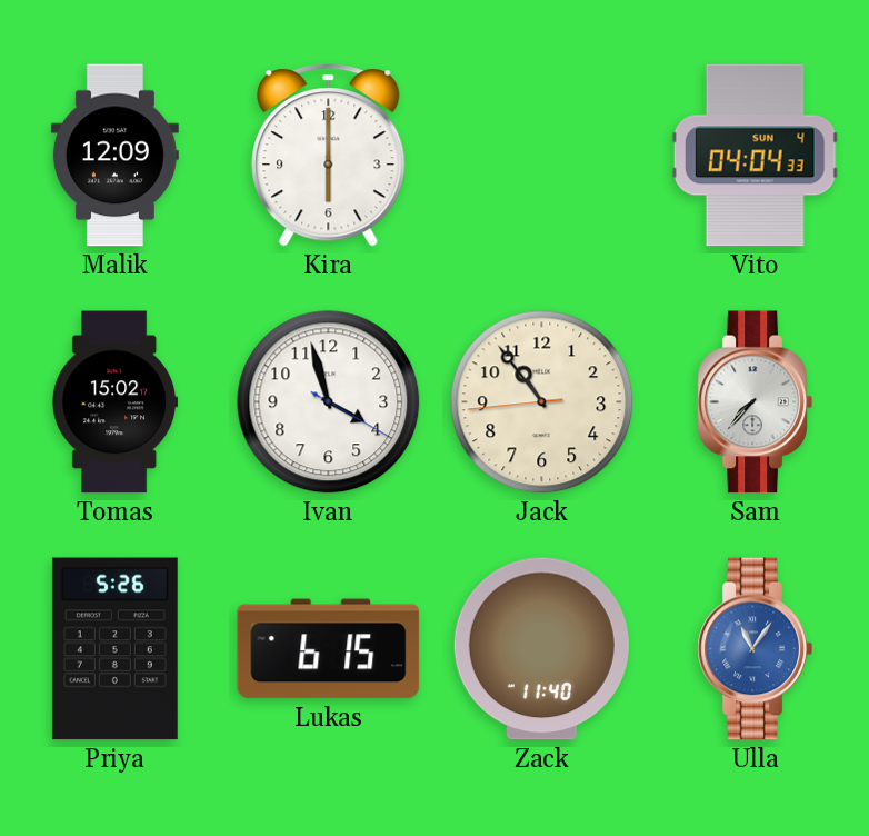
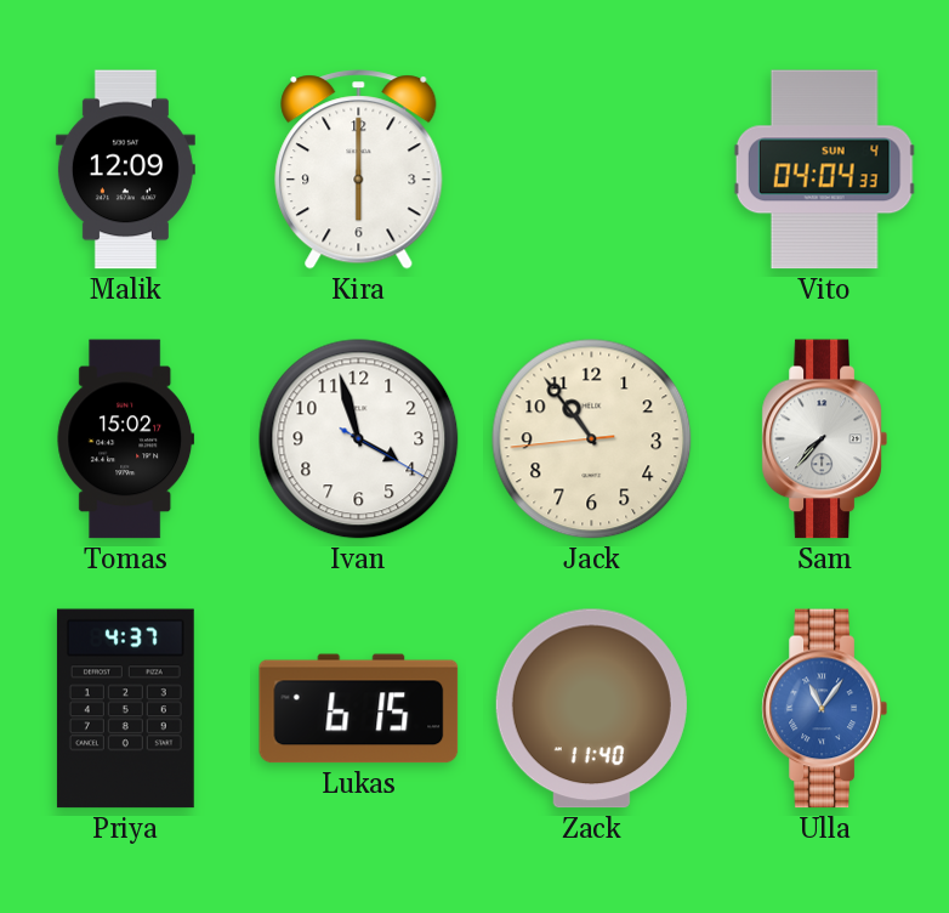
Priya: 5:26 -> 4:37 (125, 709)
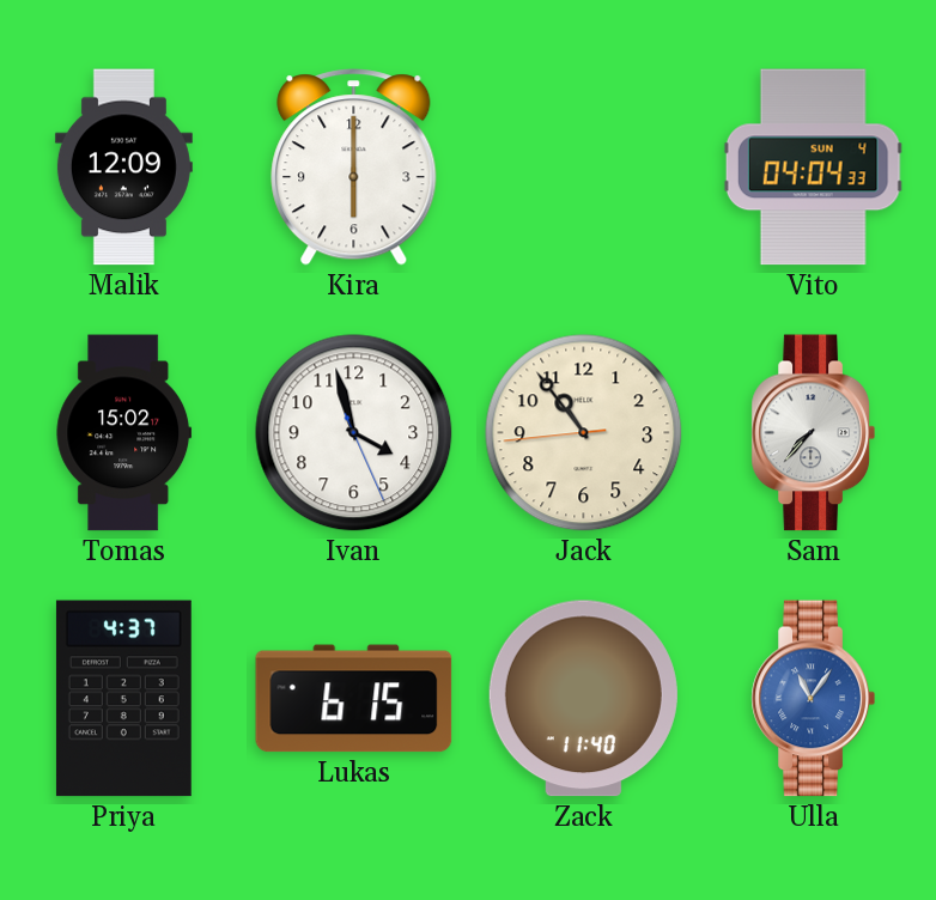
Ivan: 3:57:20 -> 3:57:26 (354, 433)
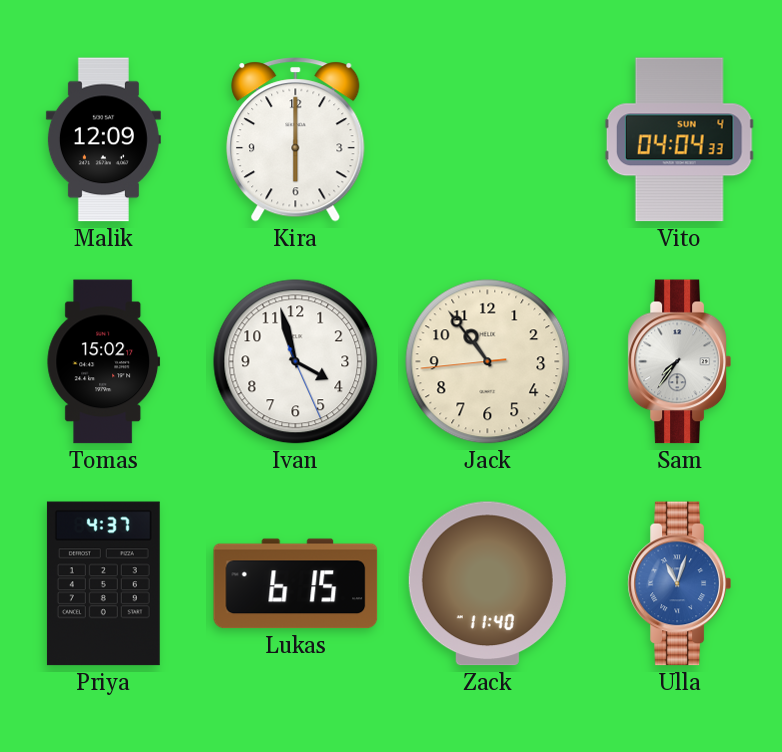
Sam: 7:37 -> 7:36 (679, 362)
Ulla: 11:06 -> 11:03 (679, 584)
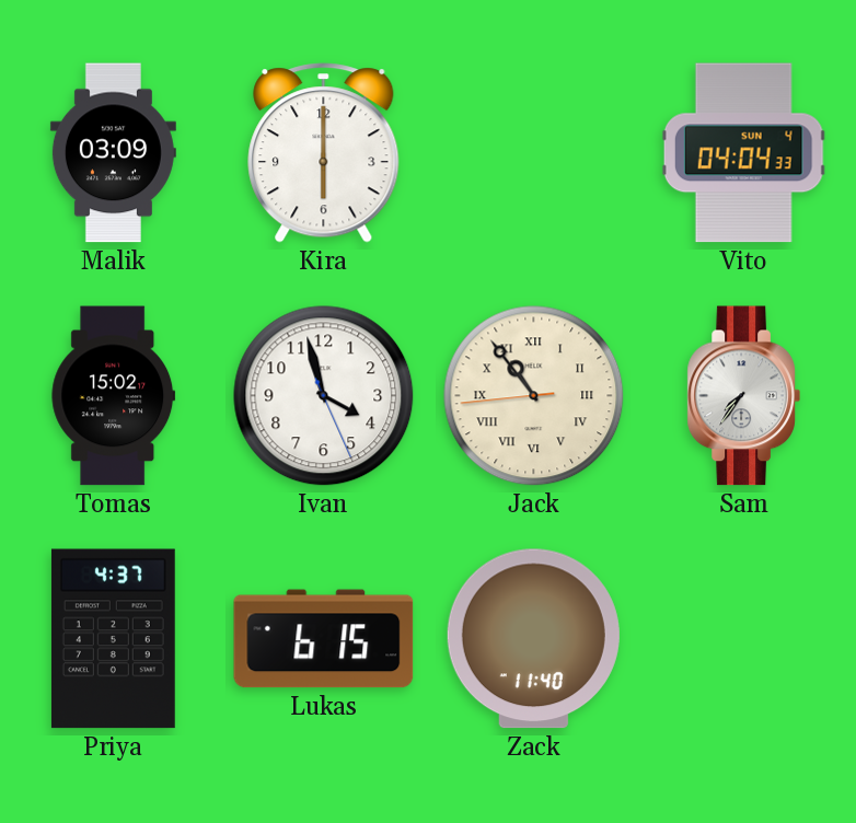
Malik: 12:09 -> 03:09 (113, 153)
Jack numerals: Arabic -> Roman (534, 396)
Ulla: 11:03 -> none (679, 584)
